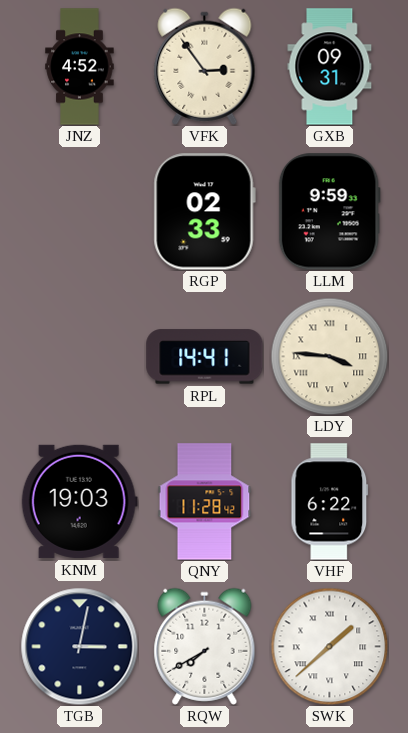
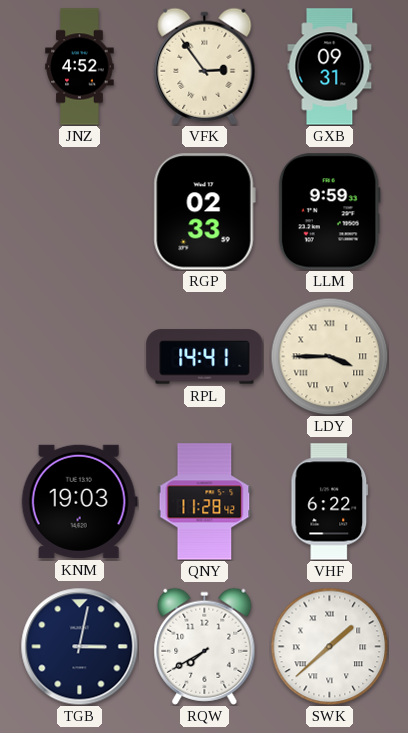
LDY: 3:46 -> 3:45 (329, 356)
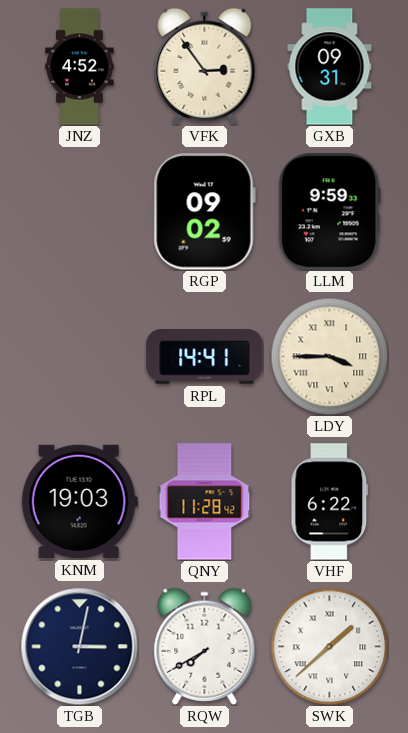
RGP: 02:33 -> 09:02 (204, 212)
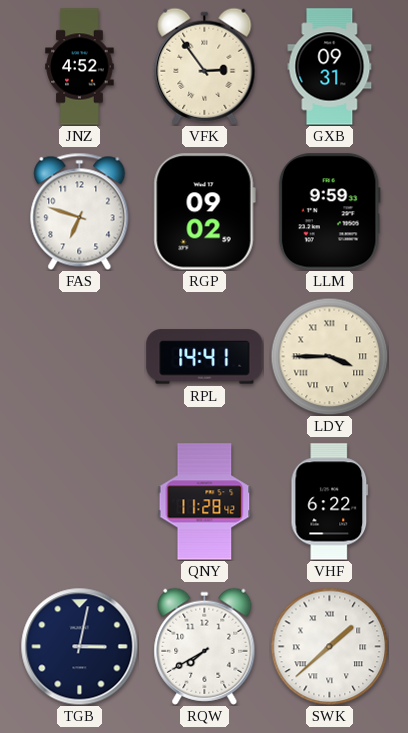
FAS: none -> 6:48 (80, 211)
KNM: 19:03 -> none (79, 501)
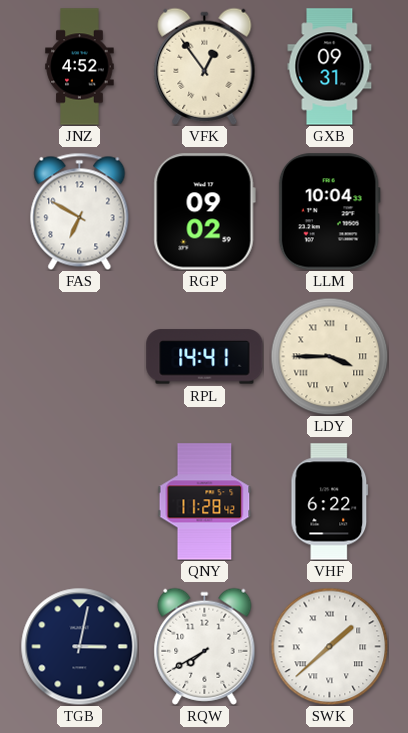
VFK: 2:54 -> 12:54 (205, 66)
FAS: 6:48 -> 6:50 (80, 211)
LLM: 9:59 -> 10:04 (329, 212)
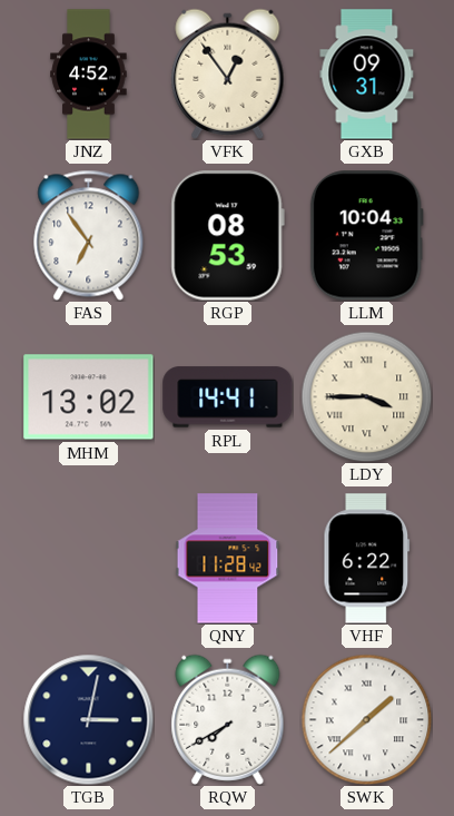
FAS: 6:50 -> 6:54 (89, 235)
RGP: 09:02 -> 08:53 (227, 236)
MHM: none -> 13:02 (89, 397)
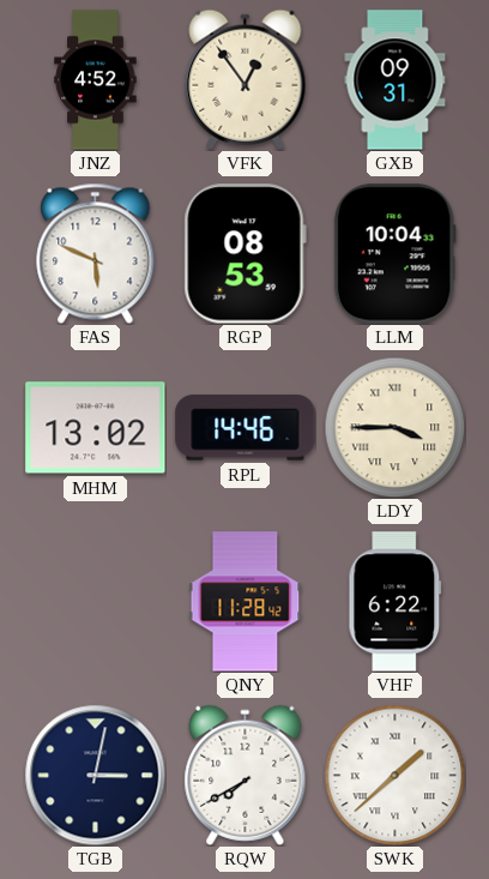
FAS: 6:54 -> 5:49 (96, 253)
RPL: 14:41 -> 14:46 (246, 428)
